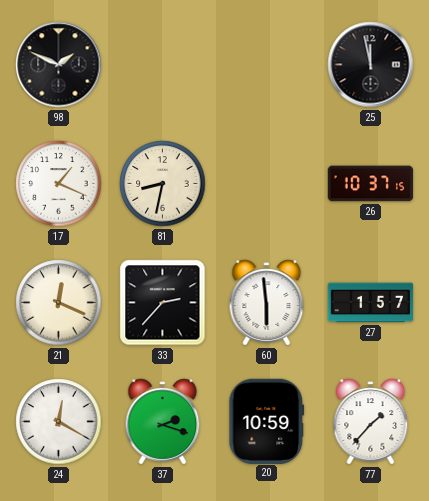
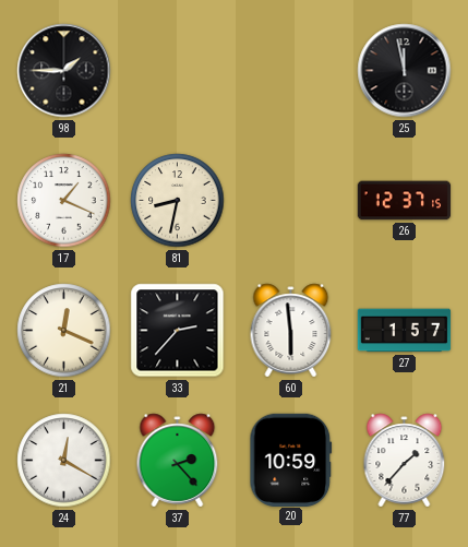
98: 1:49 -> 1:45 (64, 71)
26: 10:37 -> 12:37 (405, 201)
37: 2:18 -> 2:23 (178, 461)
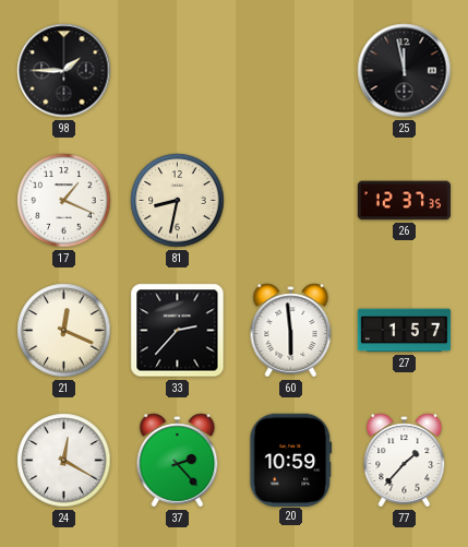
26: 12:37:15 -> 12:37:35 (405, 201)
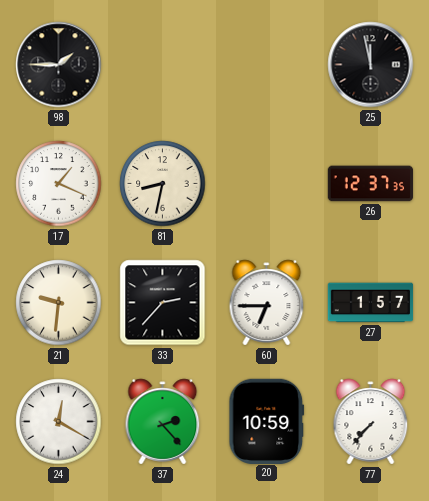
21: 12:19 -> 9:31 (59, 303)
60: 5:59 -> 6:45 (267, 303)
77: 1:37 -> 7:37 (371, 422)
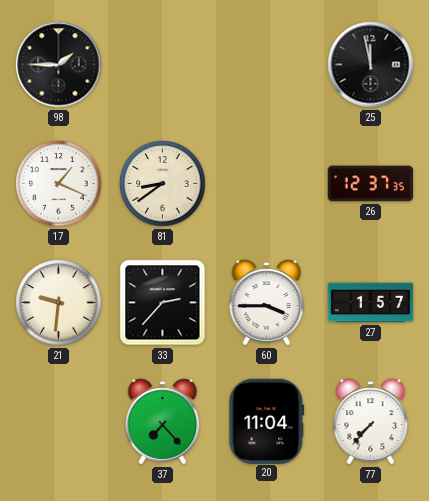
81: 8:32 -> 8:39 (163, 184)
60: 6:45 -> 3:45 (267, 303)
24: 12:20 -> none (59, 422)
37: 2:23 -> 7:23 (163, 422)
20: 10:59 -> 11:04 (267, 421)
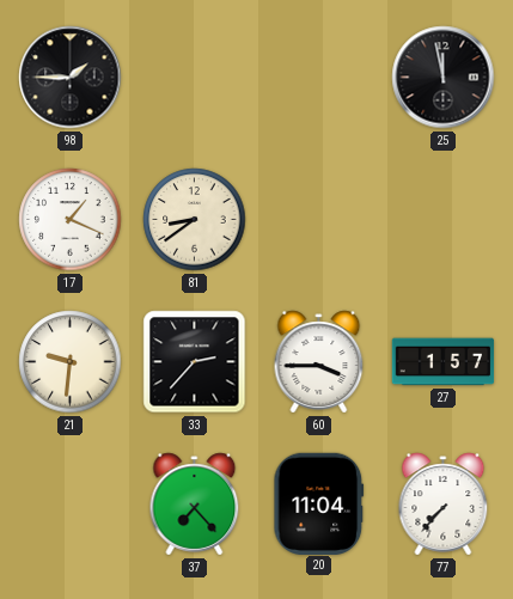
26: 12:37 -> none (371, 184)
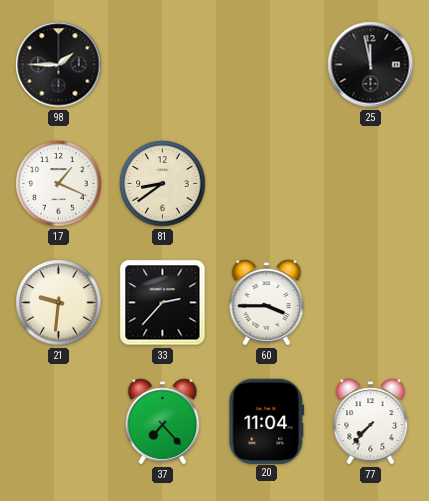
27: 1:57 -> none (444, 362)
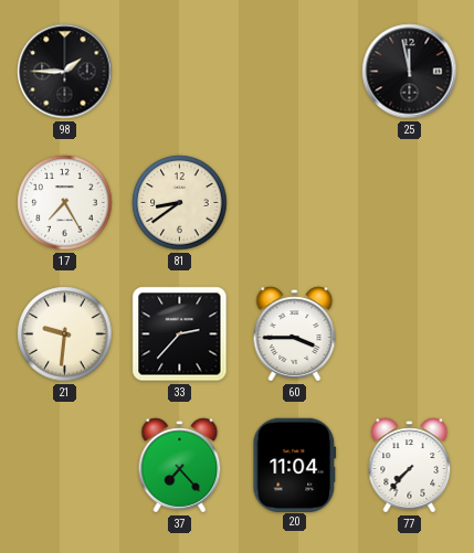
17: 1:19 -> 7:25 (65, 203)
